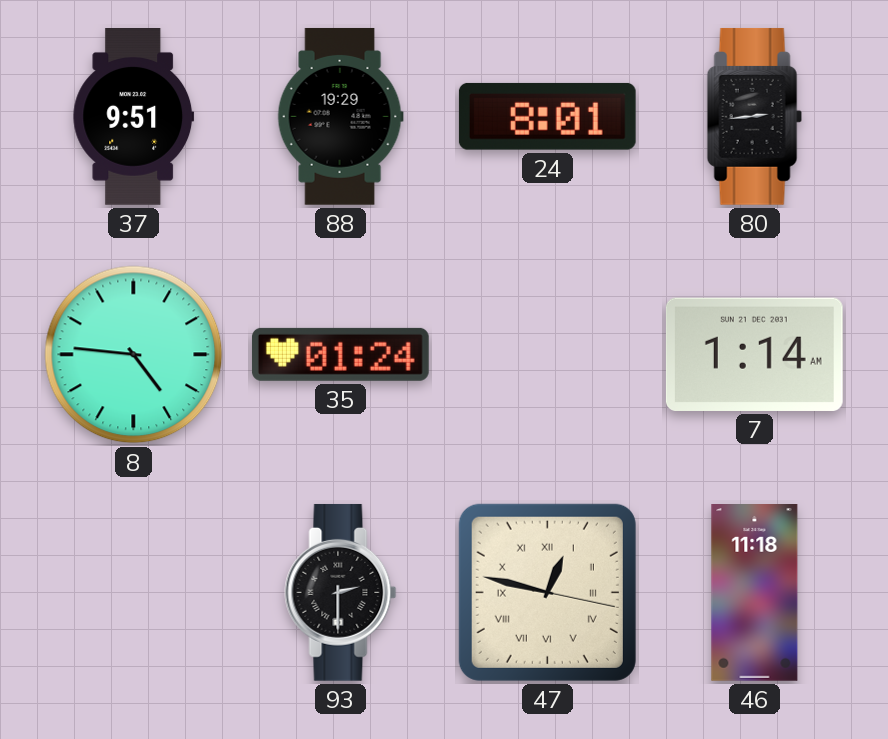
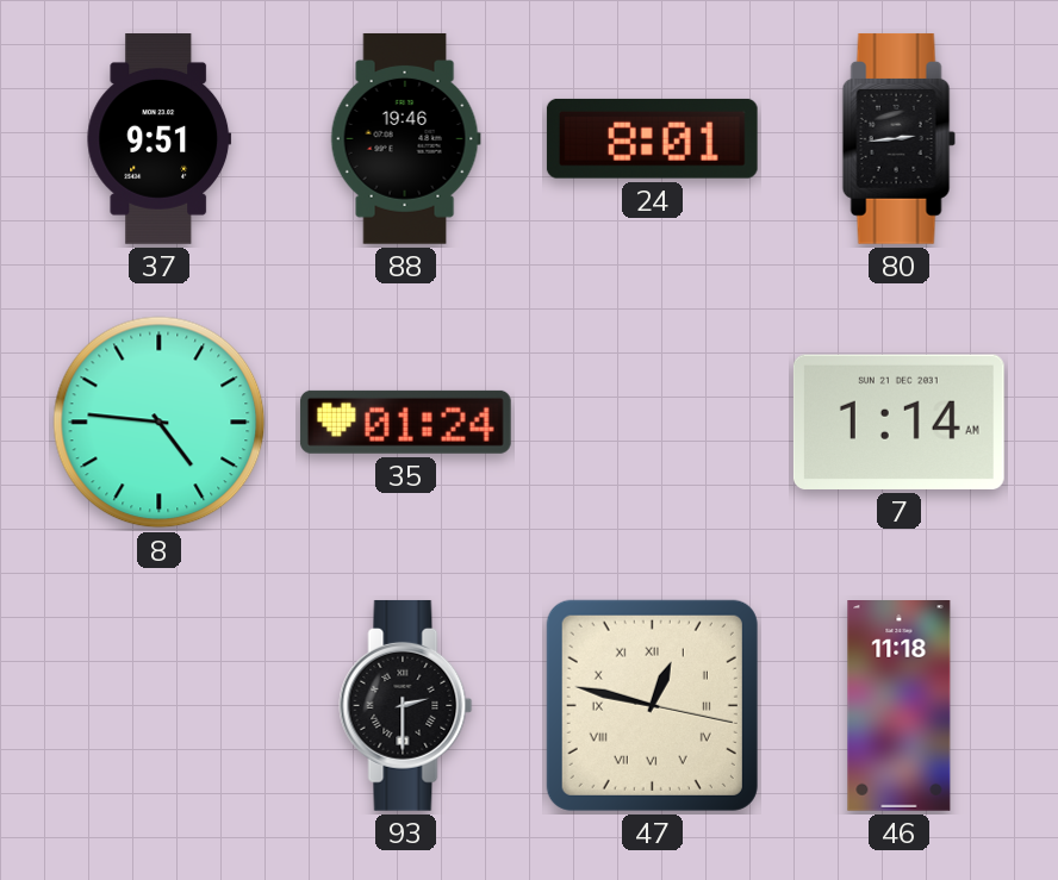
88: 19:29 -> 19:46 (405, 138)
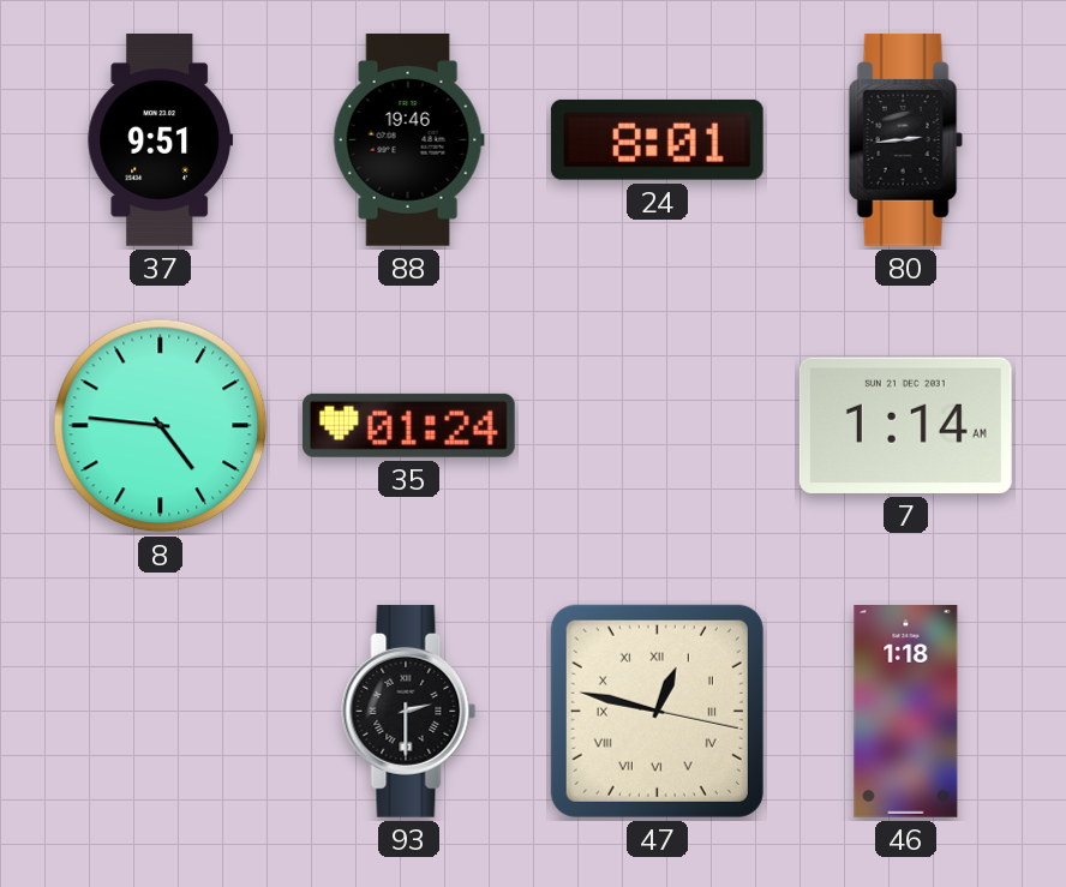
46: 11:18 -> 1:18 (906, 712)
